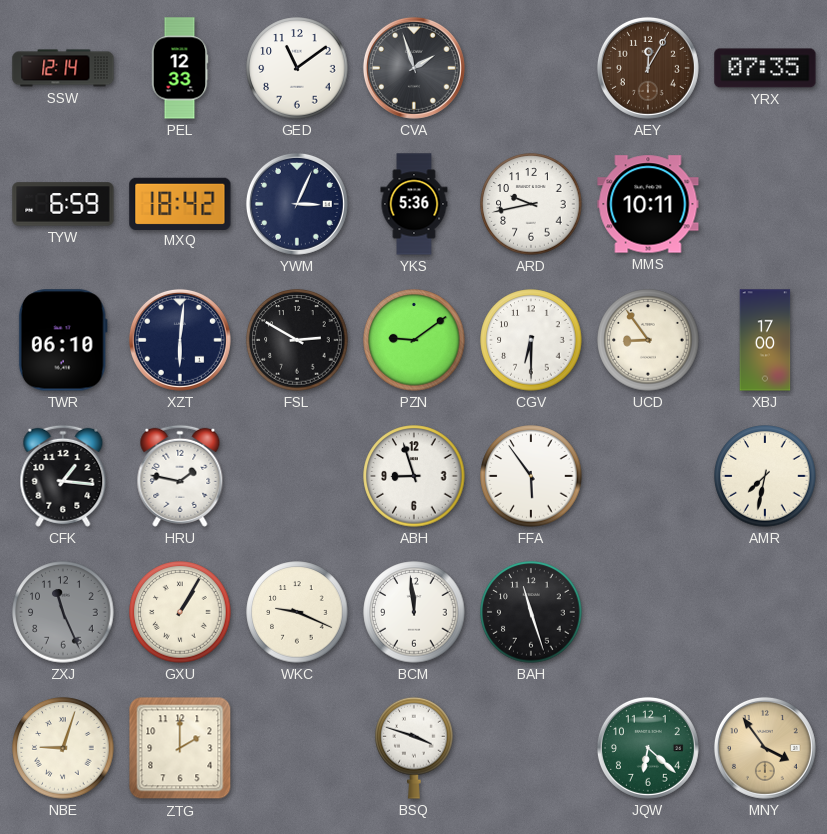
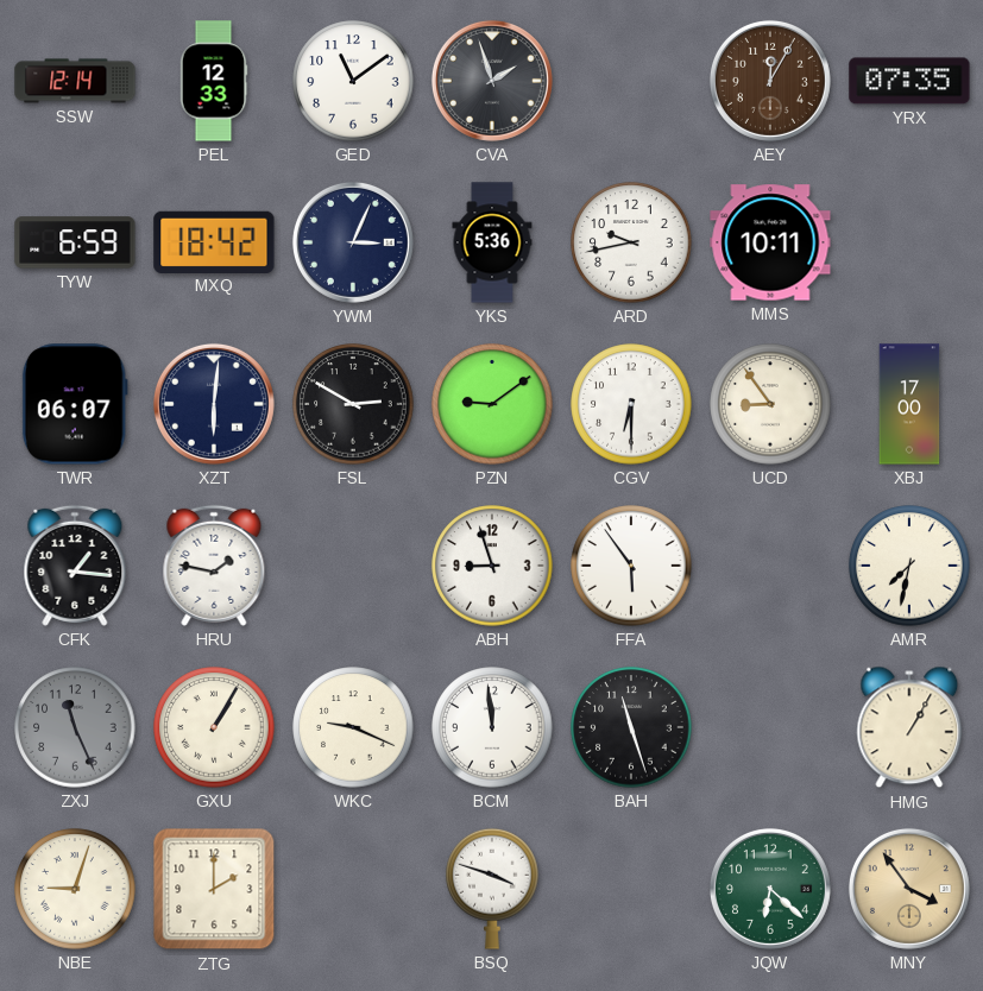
TWR: 06:10 -> 06:07 (75, 404)
HMG: none -> 1:05 (909, 727)
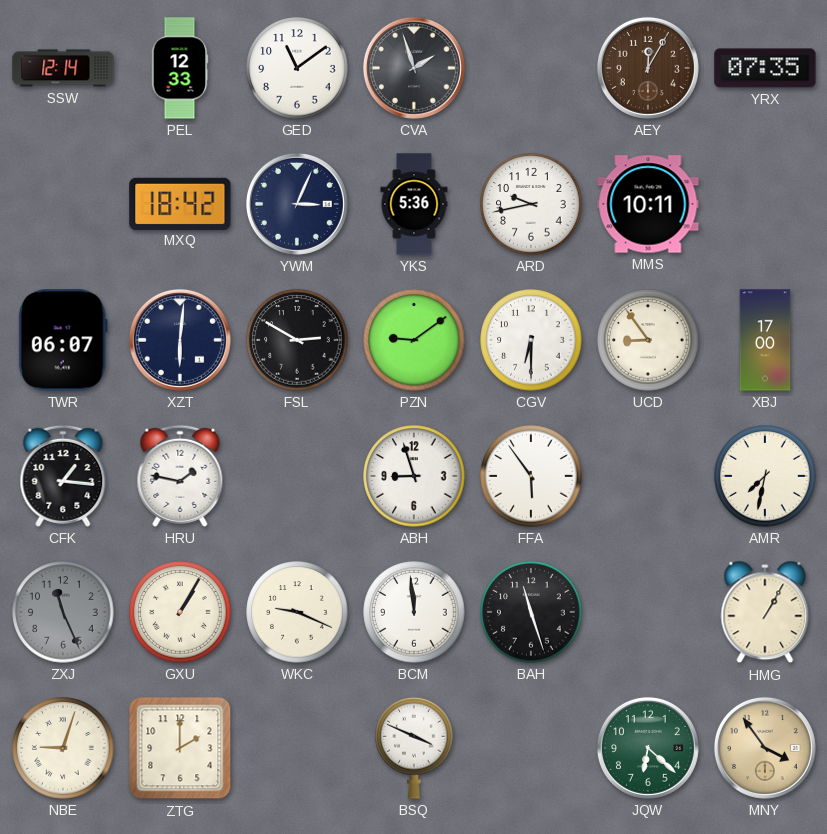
TYW: 6:59 -> none (75, 242)
BSQ: 3:48 -> 3:49 (414, 748)
